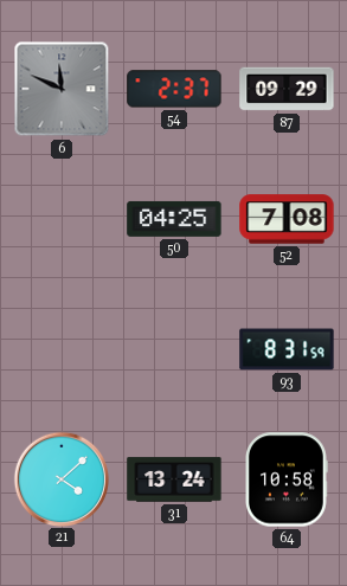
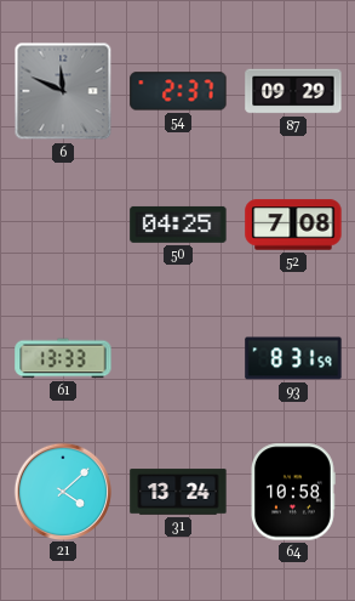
61: none -> 13:33 (63, 358)
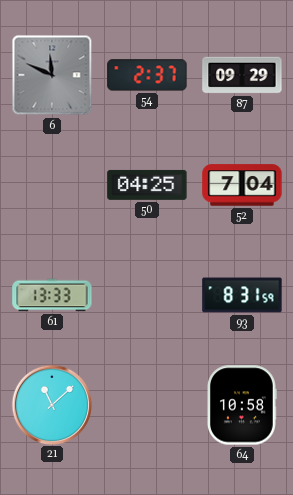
52: 7:08 -> 7:04 (242, 185)
21: 4:08 -> 11:08 (51, 404)
31: 13:24 -> none (178, 492)
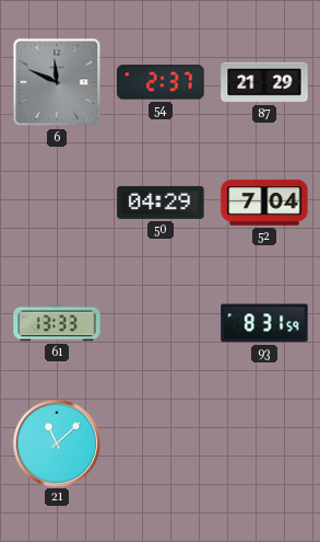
87: 09:29 -> 21:29 (264, 82)
50: 04:25 -> 04:29 (161, 203)
64: 10:58 -> none (242, 405)
